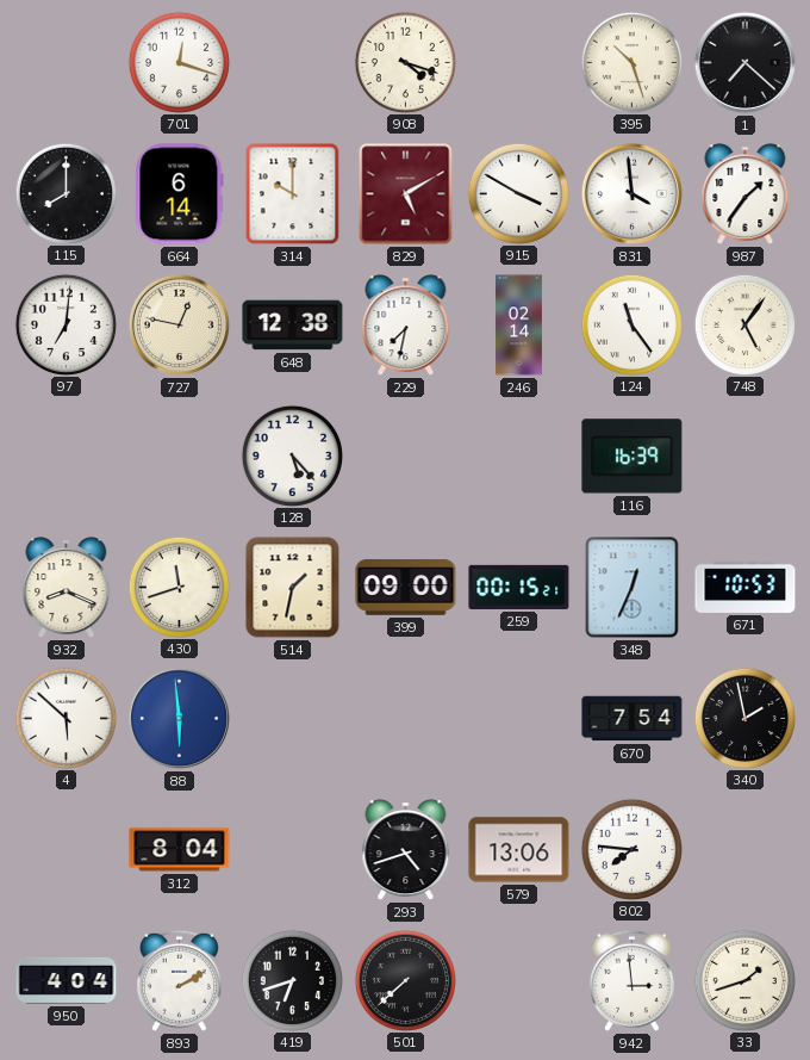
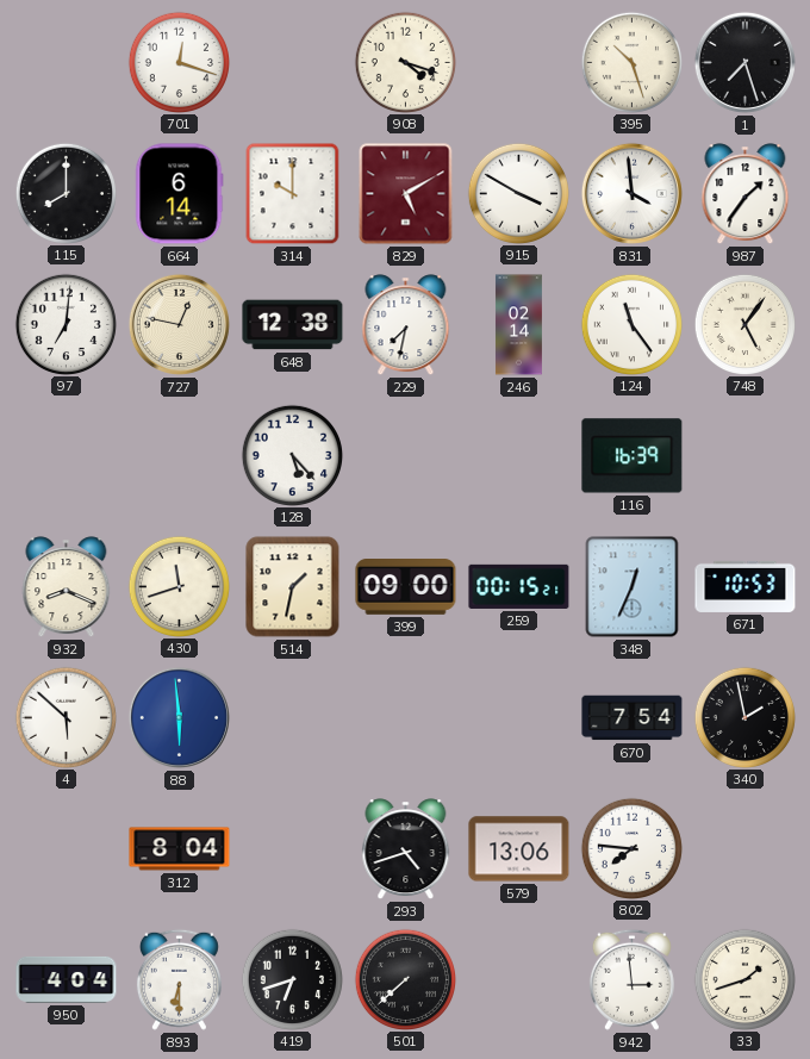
1: 7:22 -> 7:27 (744, 62)
893: 2:10 -> 6:30 (179, 979)
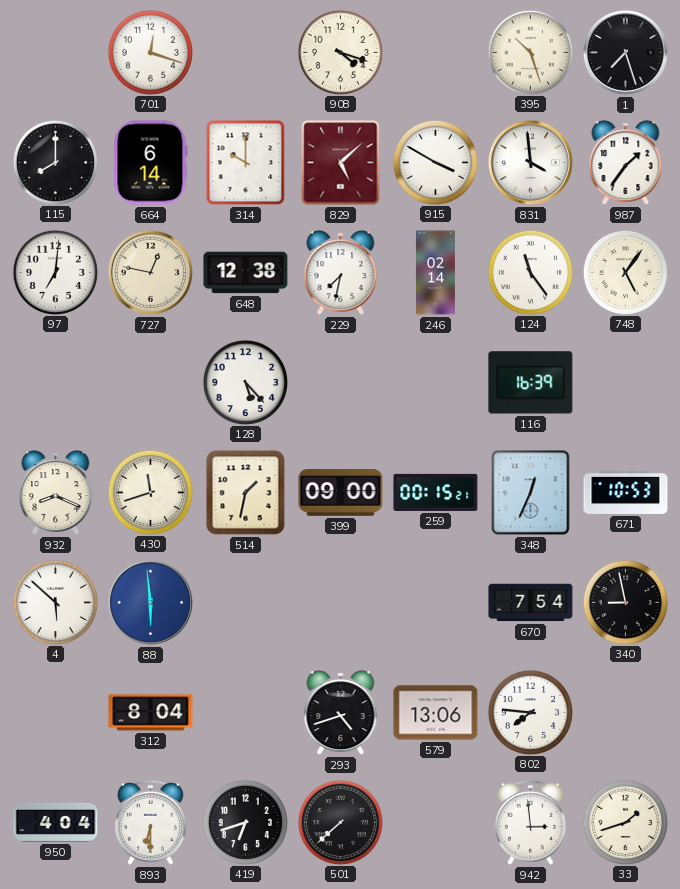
829: 5:10 -> 5:08 (341, 163)
340: 1:58 -> 8:58 (625, 602)
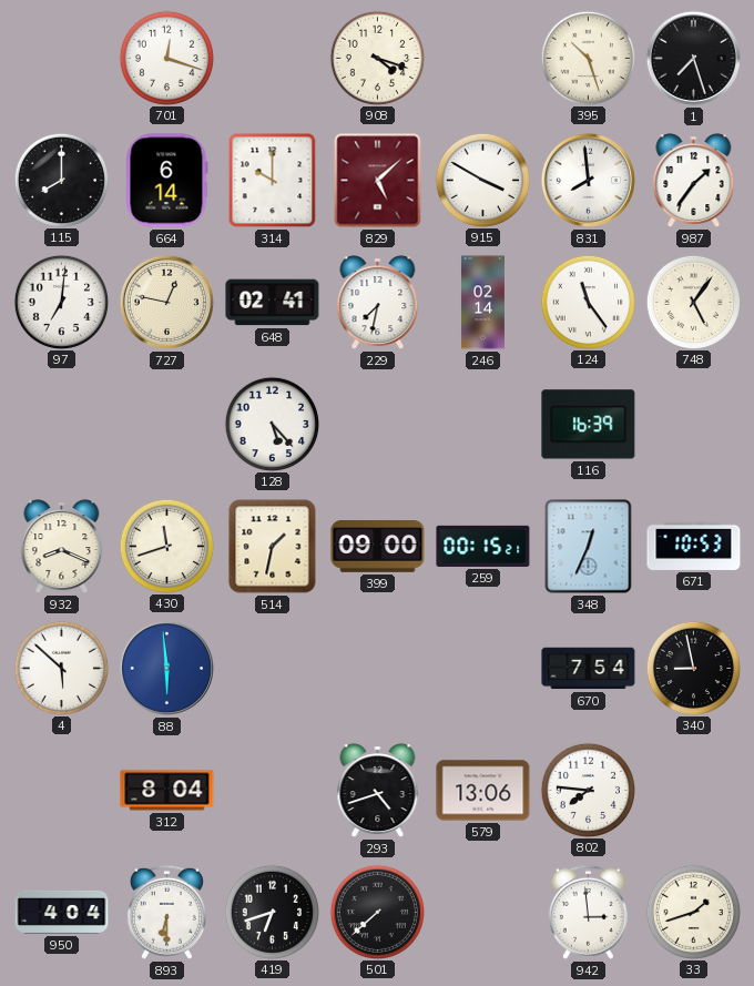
831: 3:59 -> 7:59 (588, 180)
648: 12:38 -> 02:41 (273, 303)
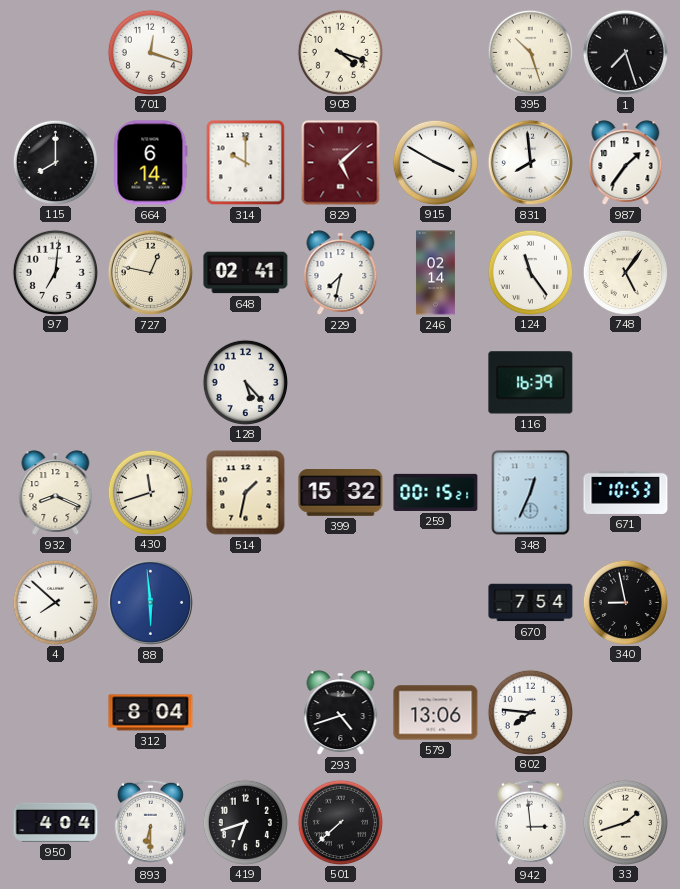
399: 09:00 -> 15:32 (341, 493)
4: 5:52 -> 7:52 (55, 602)
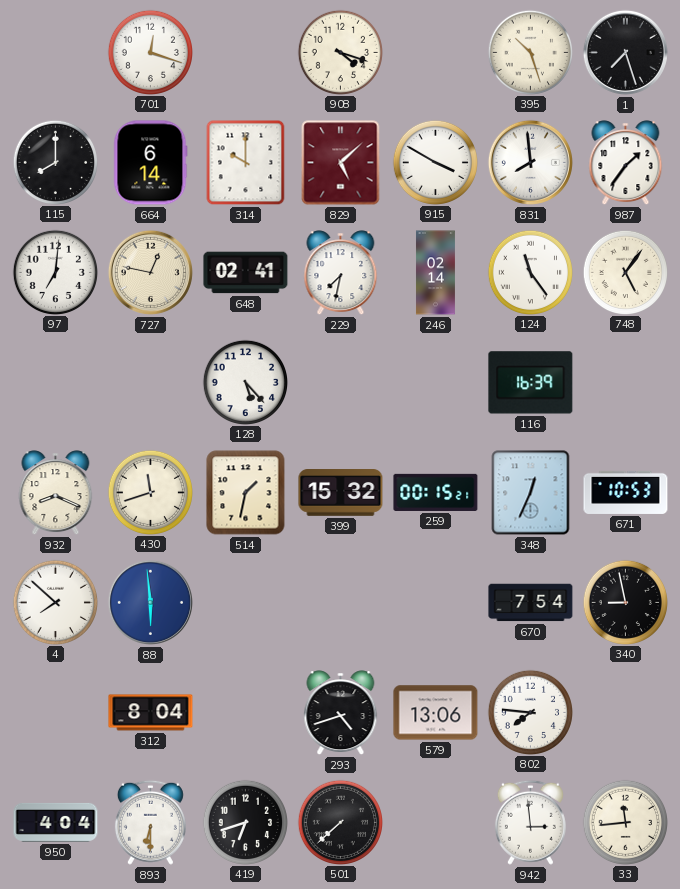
33: 1:42 -> 11:44 (625, 822)
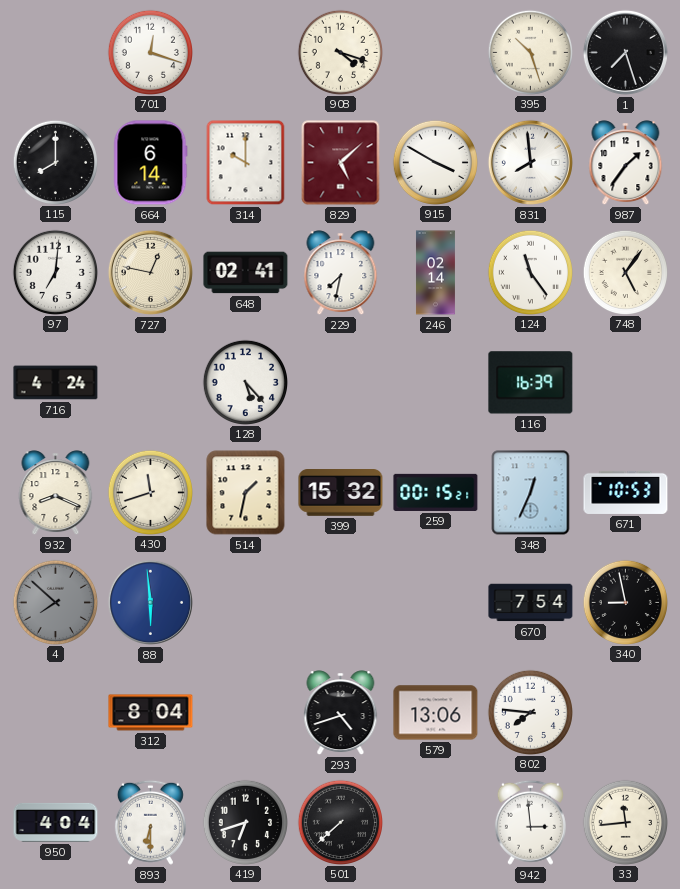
716: none -> 4:24 (56, 383)
4 dial: white -> grey (55, 602)
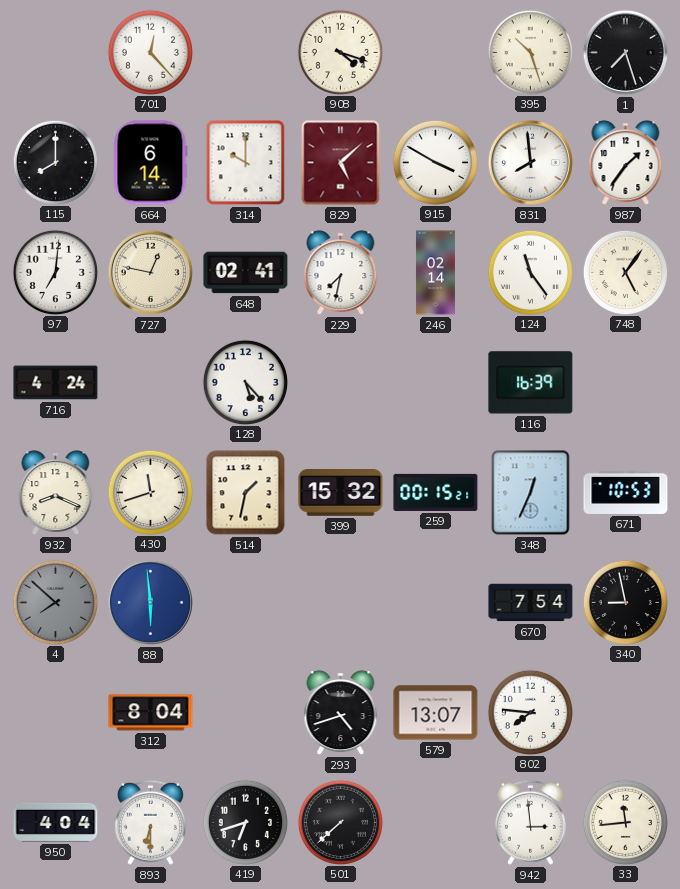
701: 12:18 -> 12:23 (150, 52)
579: 13:06 -> 13:07 (436, 713)
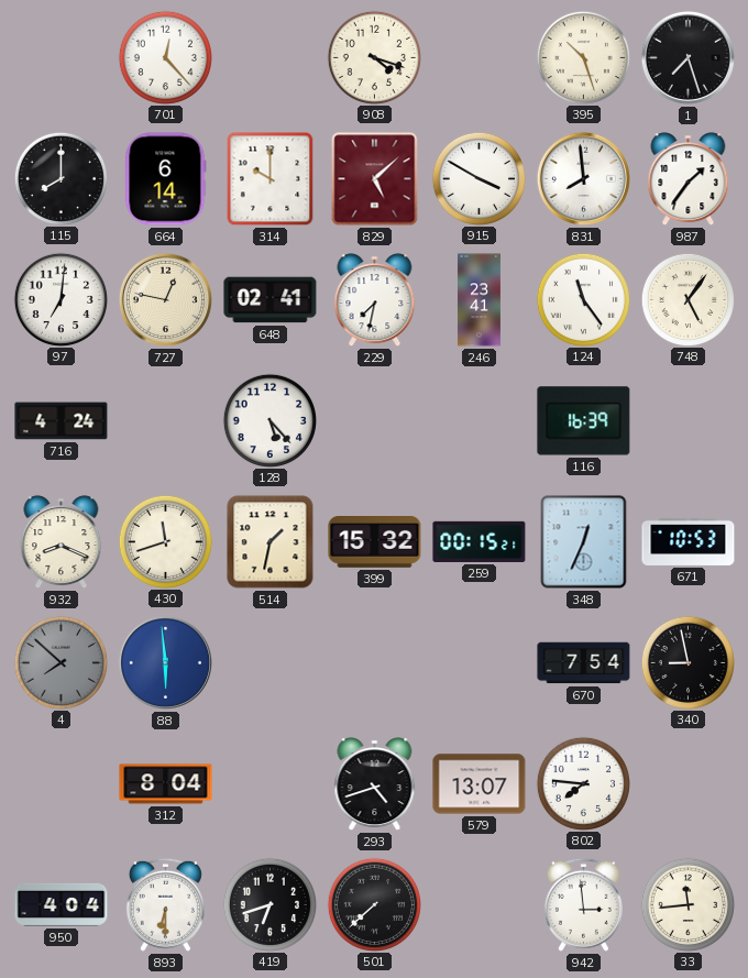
246: 02:14 -> 23:41 (479, 300)
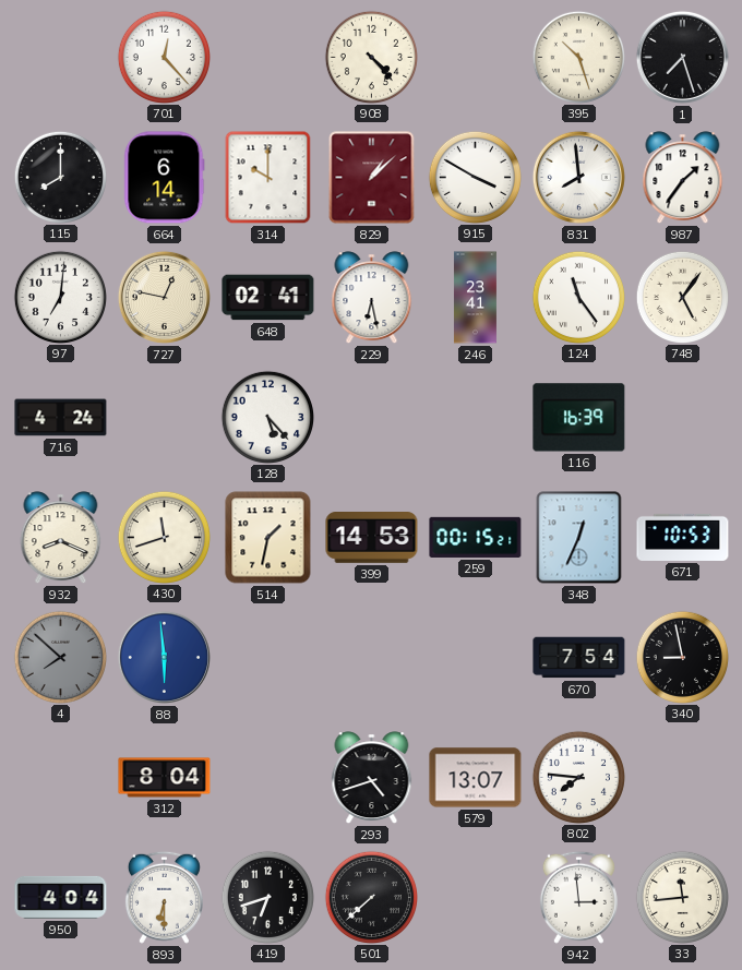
908: 4:18 -> 4:23 (371, 57)
829: 5:08 -> 1:08 (372, 178)
229: 7:32 -> 6:28 (372, 298)
399: 15:32 -> 14:53 (372, 538)
